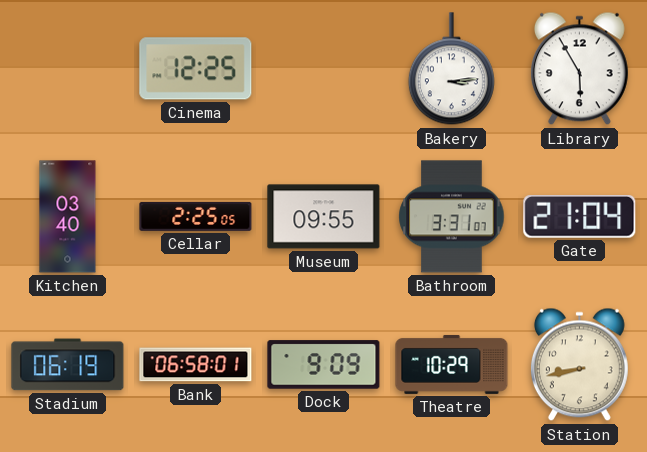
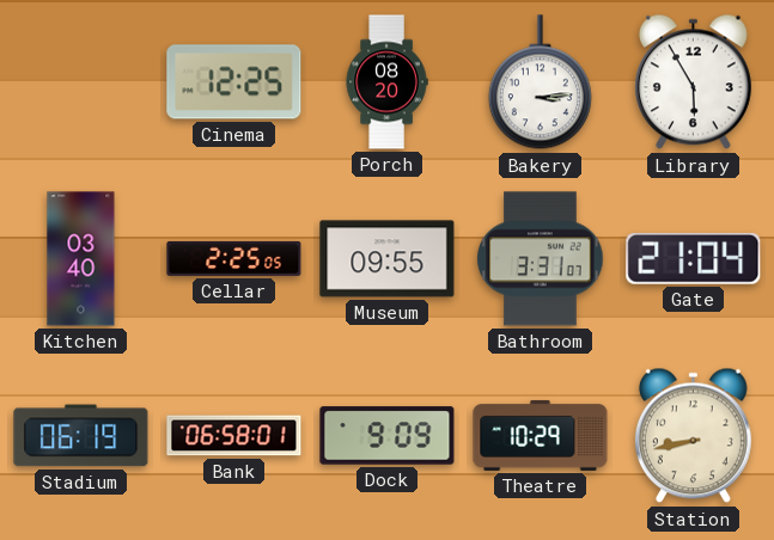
Porch: none -> 08:20 (386, 82)
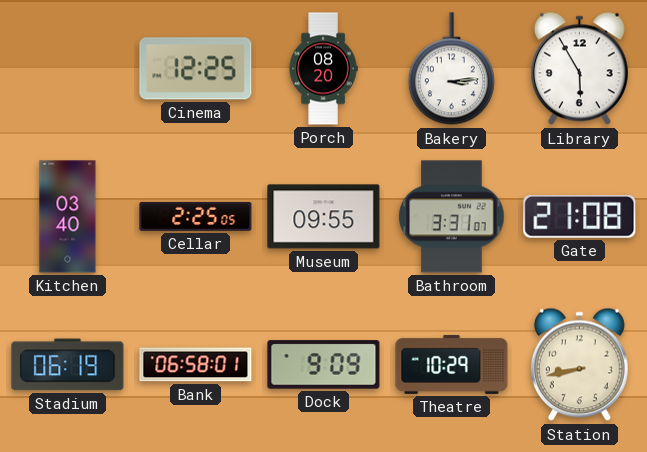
Gate: 21:04 -> 21:08 (580, 217)
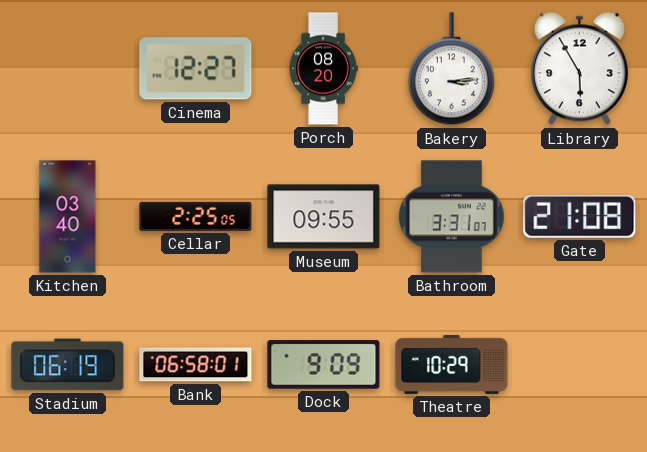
Cinema: 12:25 -> 12:27 (196, 69)
Station: 8:43 -> none (579, 365)
